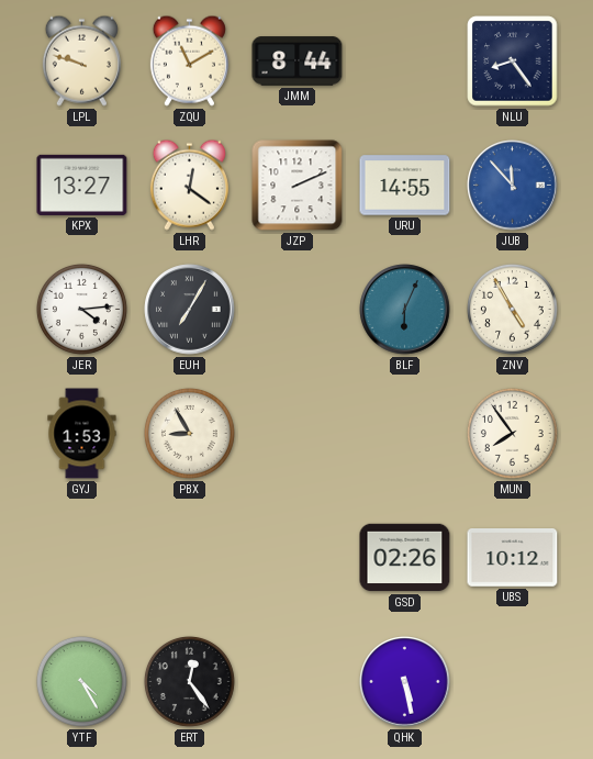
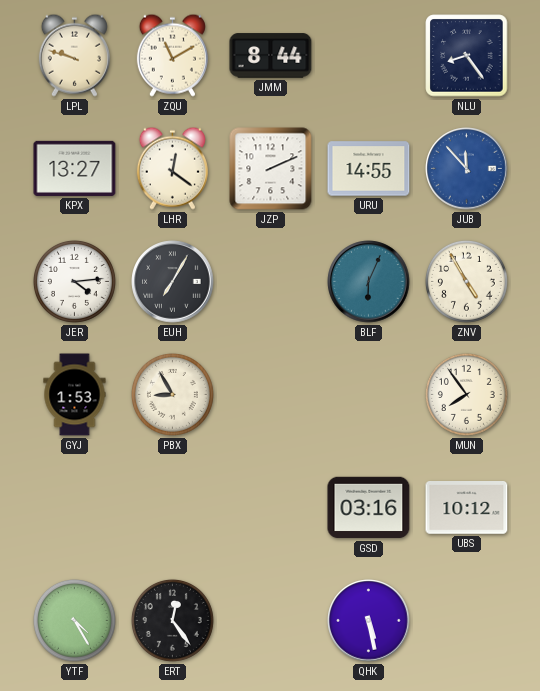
GSD: 02:26 -> 03:16 (369, 508)
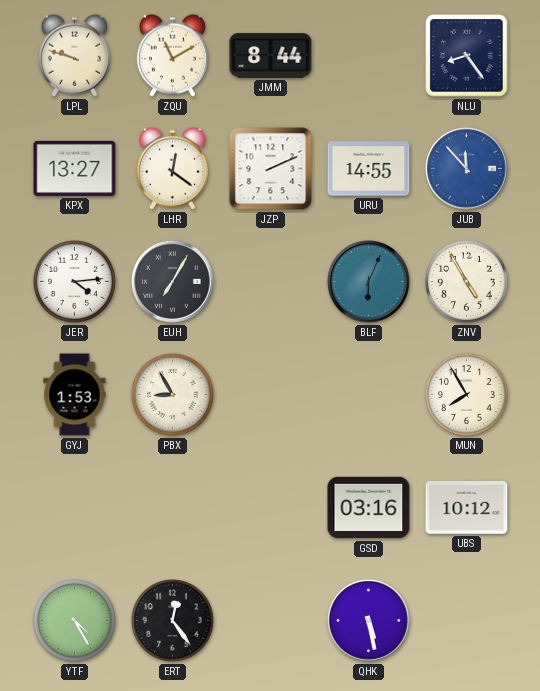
MUN: 7:54 -> 7:55 (466, 394)
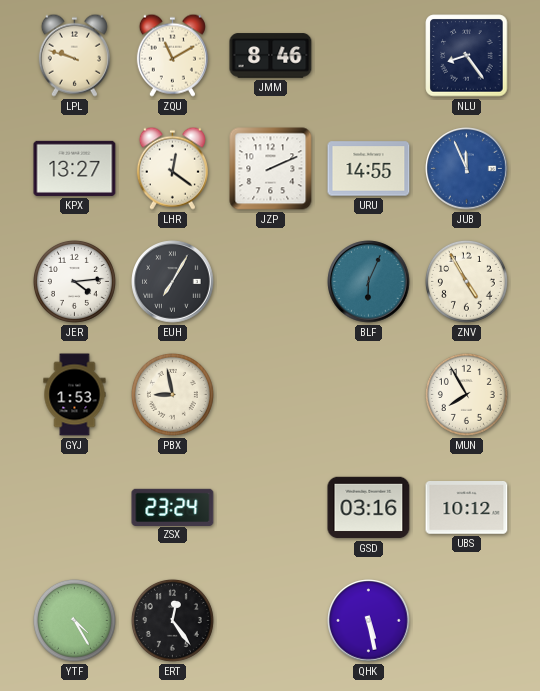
JMM: 8:44 -> 8:46 (271, 56)
JUB: 11:53 -> 11:56 (467, 169)
PBX: 8:55 -> 8:58 (172, 394)
ZSX: none -> 23:24 (173, 507)
